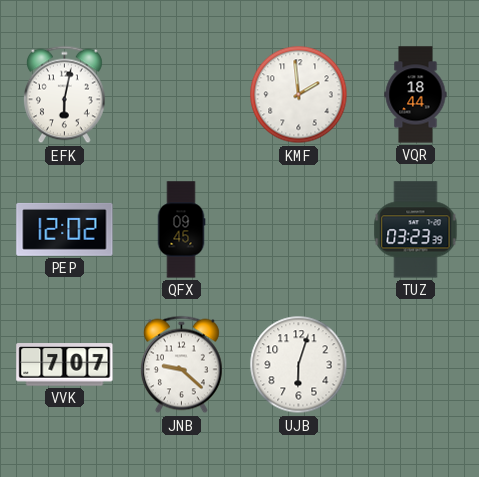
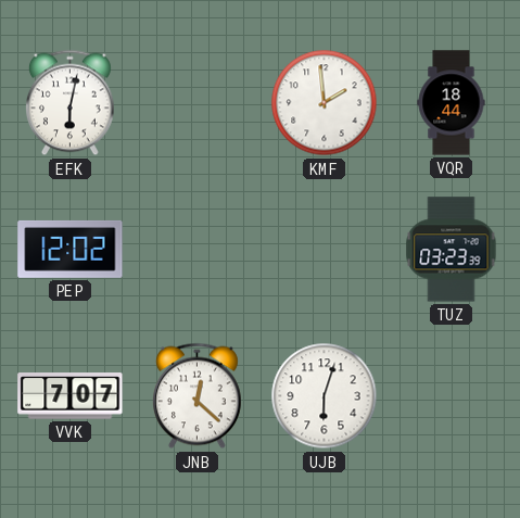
QFX: 09:45 -> none (181, 230)
JNB: 9:22 -> 12:22 (196, 396)
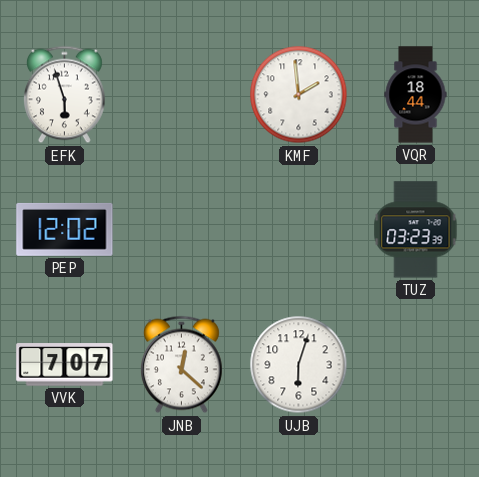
EFK: 6:02 -> 5:57 (64, 95)
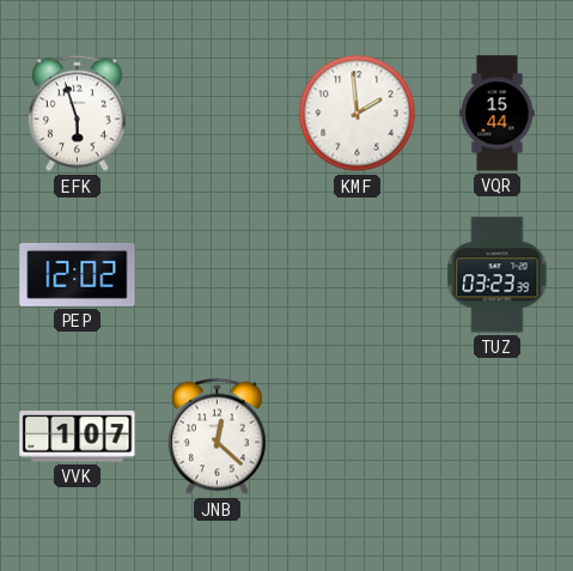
VQR: 18:44 -> 15:44 (498, 114)
VVK: 7:07 -> 1:07 (78, 437)
UJB: 6:03 -> none (299, 365)
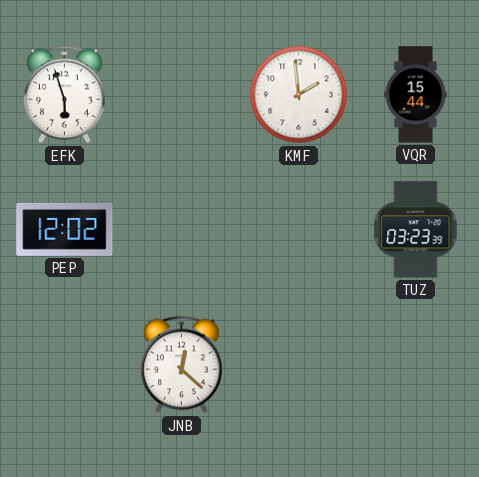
VVK: 1:07 -> none (78, 437)
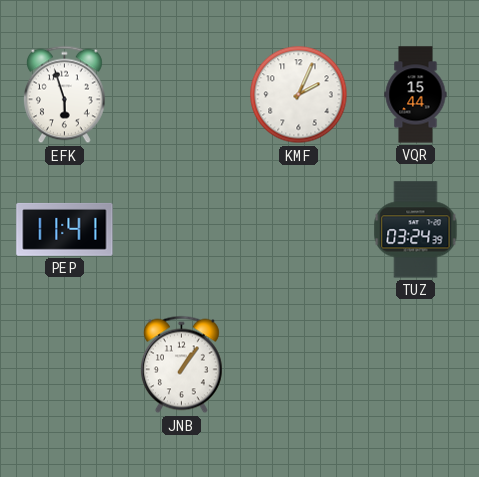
KMF: 1:59 -> 2:04 (299, 95)
PEP: 12:02 -> 11:41 (65, 229)
TUZ: 03:23 -> 03:24 (416, 230)
JNB: 12:22 -> 1:06 (181, 365)
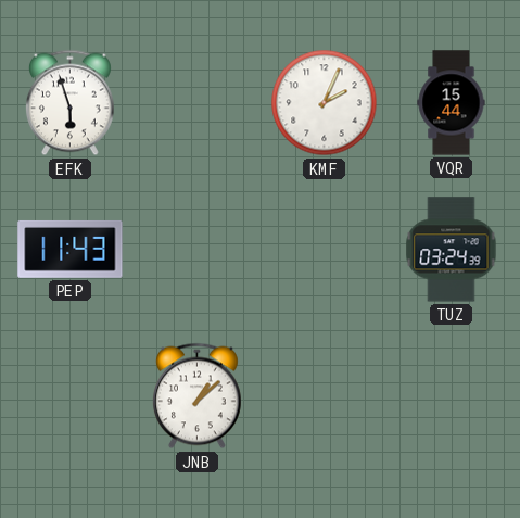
PEP: 11:41 -> 11:43 (71, 249)
JNB: 1:06 -> 1:08 (196, 396)
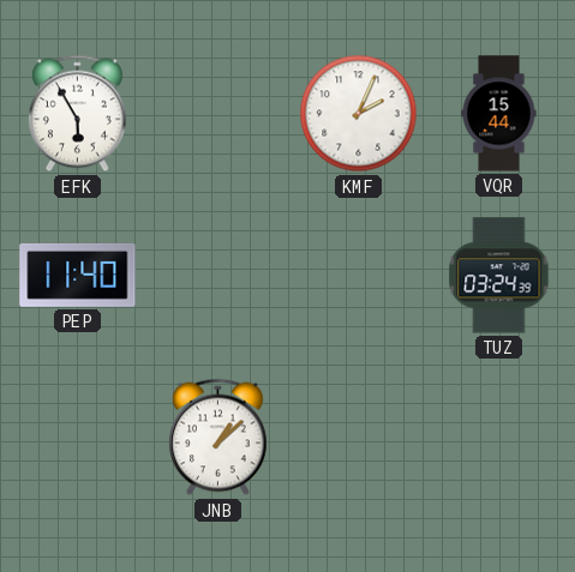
EFK: 5:57 -> 5:55 (77, 114)
PEP: 11:43 -> 11:40 (78, 275)
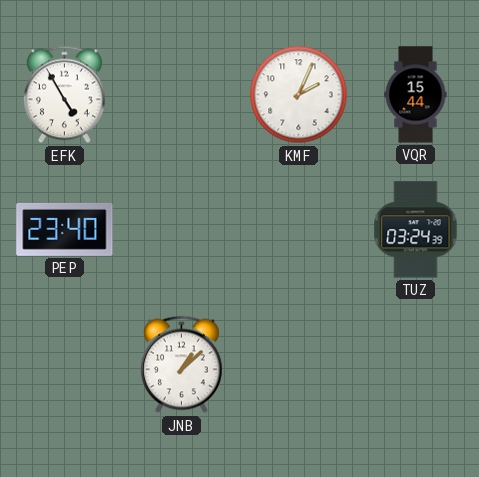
EFK: 5:55 -> 4:55 (64, 95)
PEP: 11:40 -> 23:40 (65, 229)
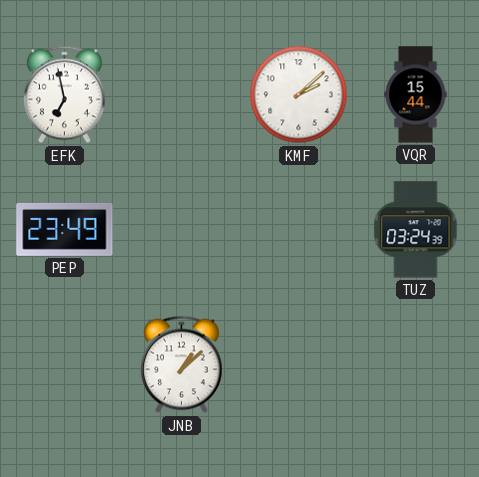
EFK: 4:55 -> 6:58 (64, 95)
KMF: 2:04 -> 2:08 (299, 95)
PEP: 23:40 -> 23:49 (65, 229)
